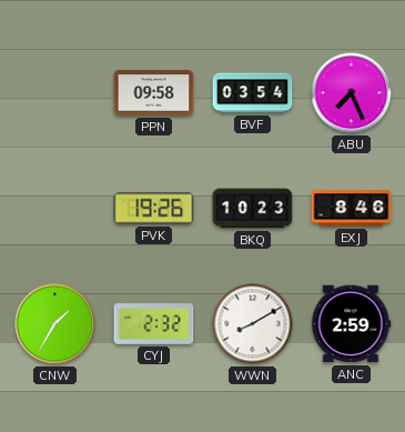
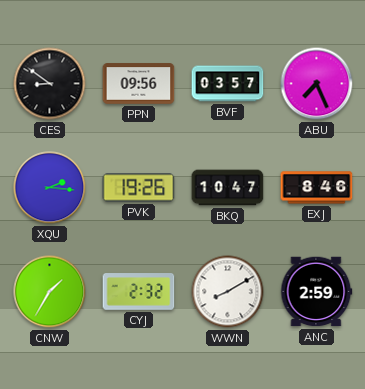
CES: none -> 8:51 (50, 84)
PPN: 09:58 -> 09:56 (139, 84)
BVF: 03:54 -> 03:57 (228, 84)
XQU: none -> 2:16 (50, 188)
BKQ: 10:23 -> 10:47 (228, 188)
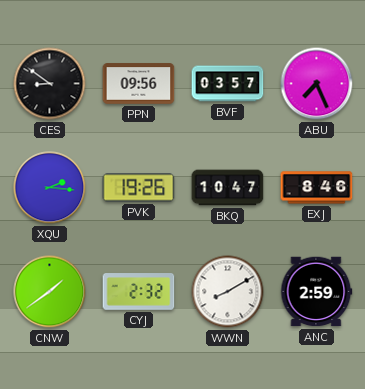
CNW: 1:35 -> 1:39 (50, 292)
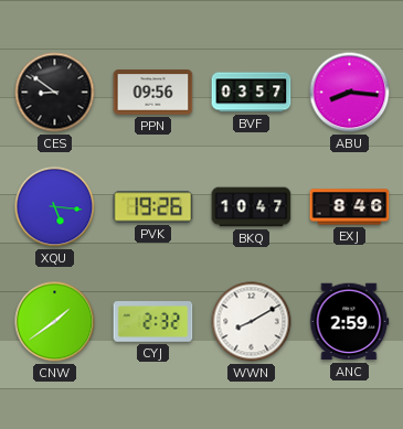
ABU: 7:26 -> 8:16 (350, 93)
XQU: 2:16 -> 5:16 (55, 207)
